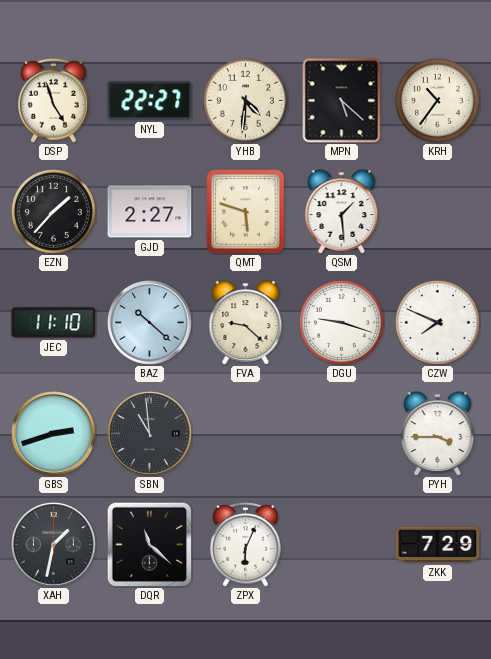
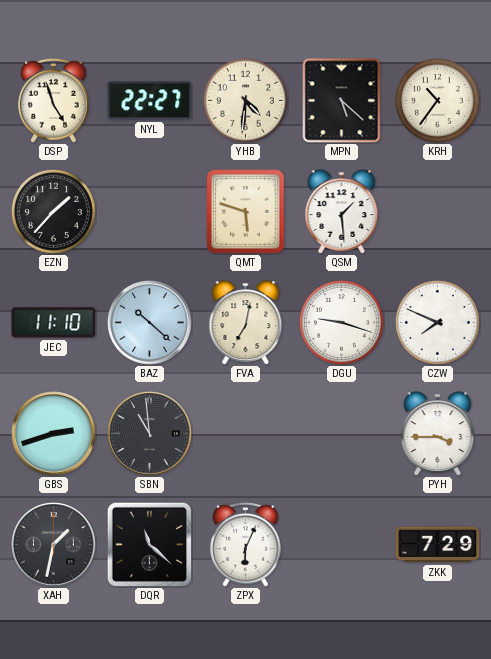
GJD: 2:27 -> none (150, 212)
FVA: 9:22 -> 7:02 (246, 323)
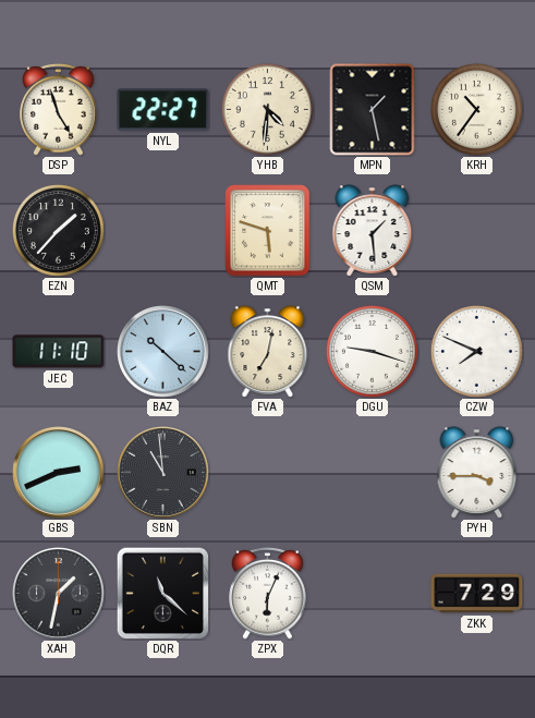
MPN: 5:22 -> 1:28 (373, 110)
GBS: 2:42 -> 2:41 (59, 473)
